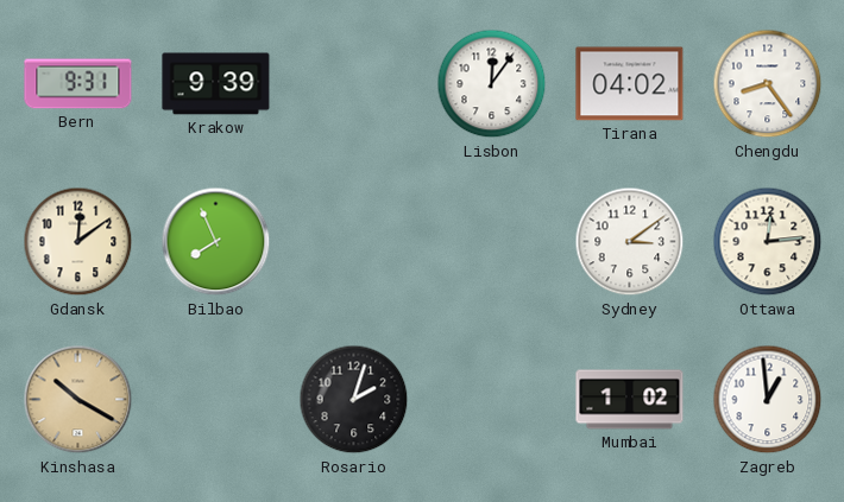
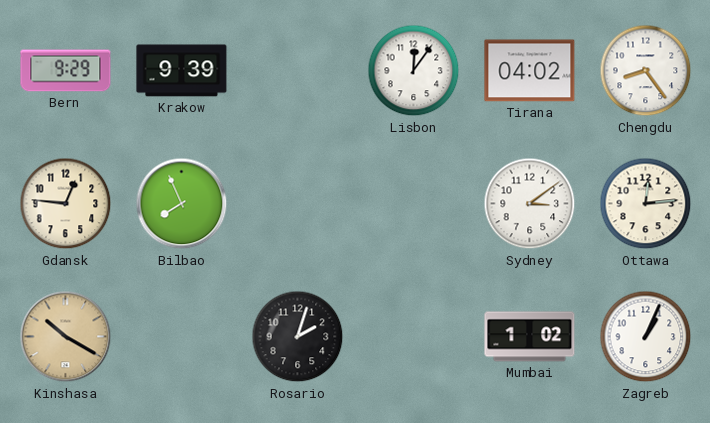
Bern: 9:31 -> 9:29 (66, 71)
Gdansk: 12:09 -> 12:46 (66, 204)
Zagreb: 12:59 -> 1:04 (646, 337)
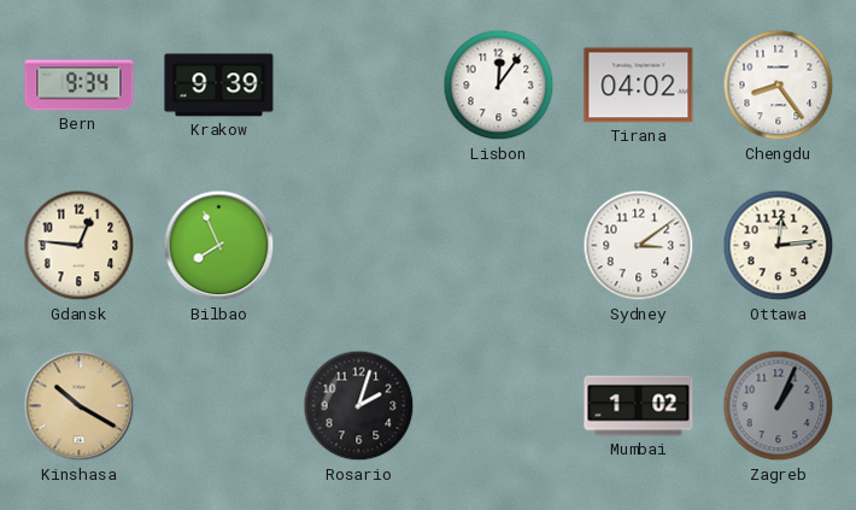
Bern: 9:29 -> 9:34 (80, 86)
Zagreb dial: white -> grey (779, 406)
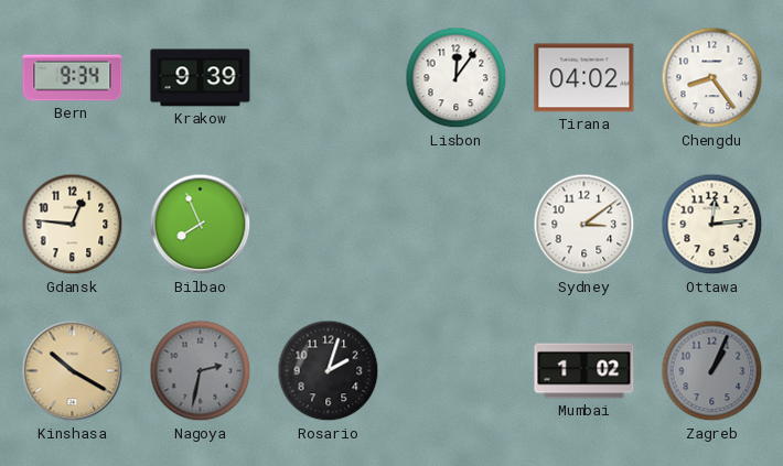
Nagoya: none -> 2:32 (201, 371)
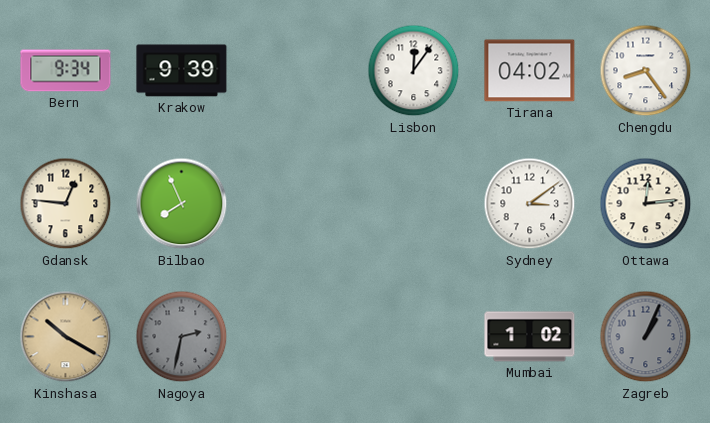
Rosario: 2:03 -> none (329, 371)
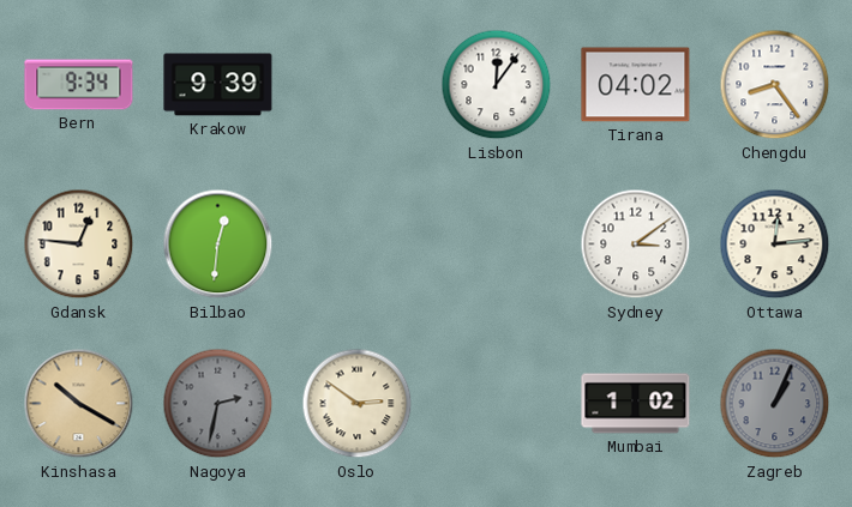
Bilbao: 7:56 -> 12:31 (218, 245)
Oslo: none -> 2:51 (358, 404)
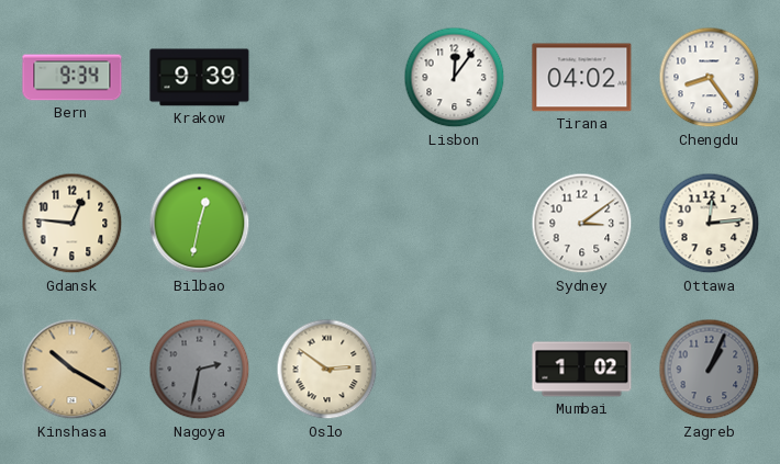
Bilbao: 12:31 -> 12:32 (200, 224)
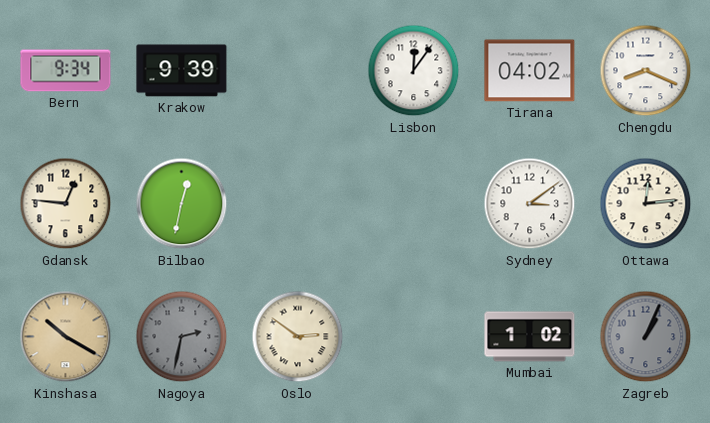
Chengdu: 8:24 -> 8:19 (646, 71)
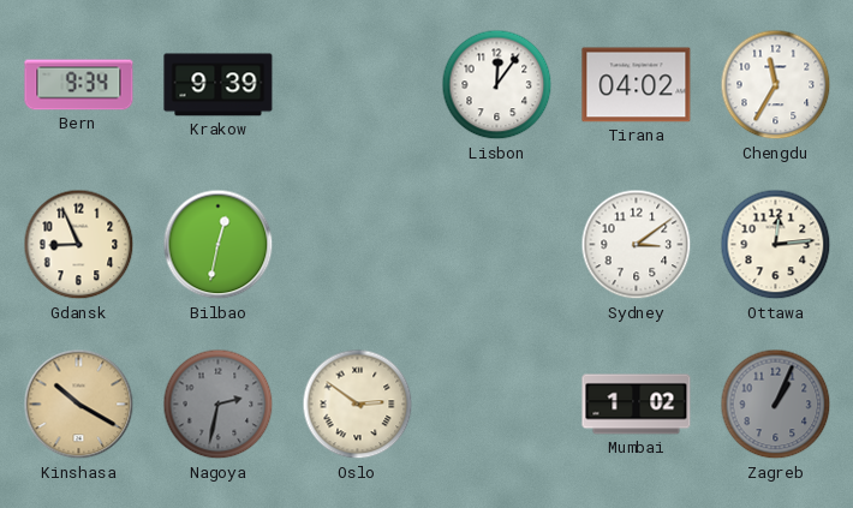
Chengdu: 8:19 -> 11:35 (776, 85)
Gdansk: 12:46 -> 8:56 (79, 245)
